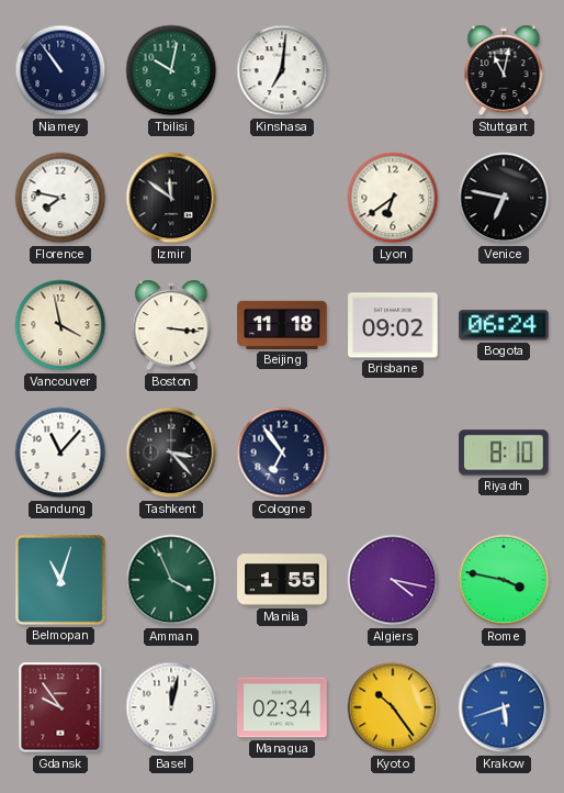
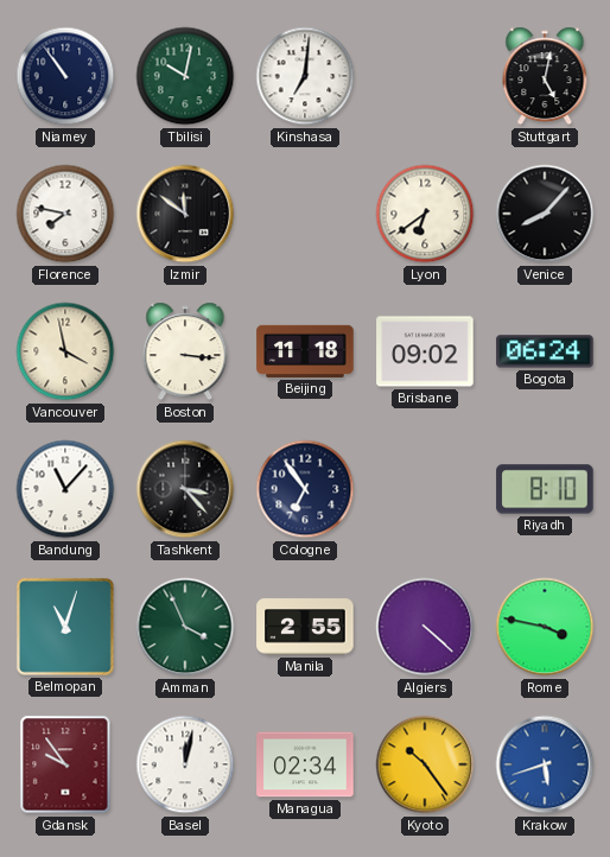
Stuttgart: 11:02 -> 5:02 (545, 76)
Venice: 6:47 -> 8:07 (545, 214)
Manila: 1:55 -> 2:55 (305, 627)
Algiers: 4:17 -> 4:22 (425, 627)
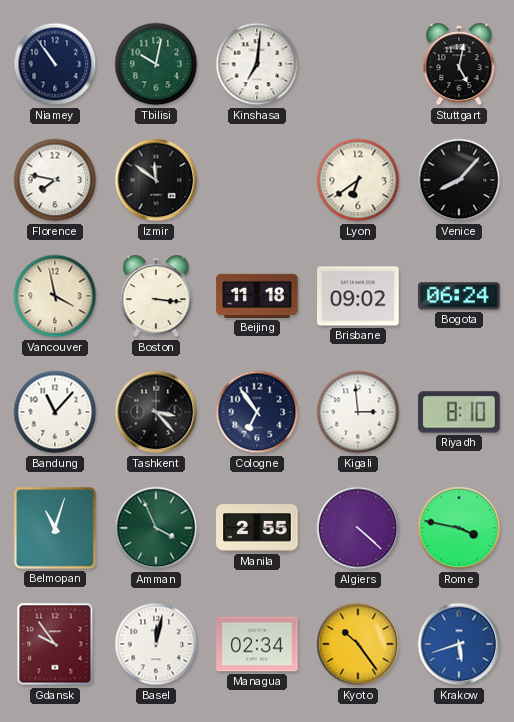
Kigali: none -> 2:59 (358, 412)
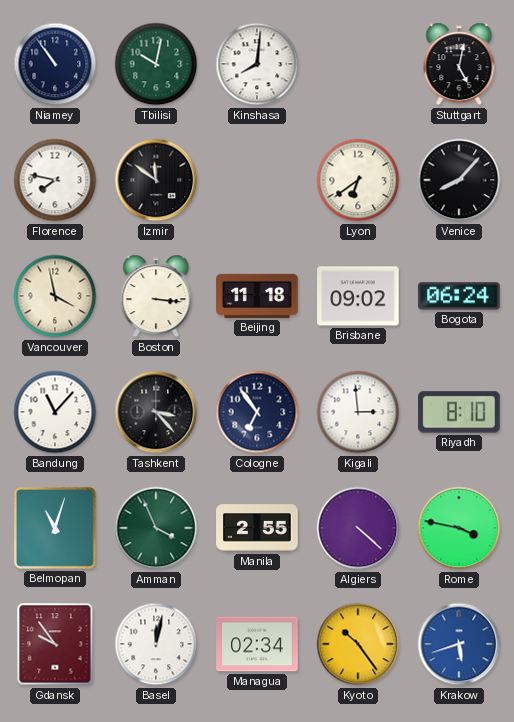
Kinshasa: 7:01 -> 8:01 (257, 64)
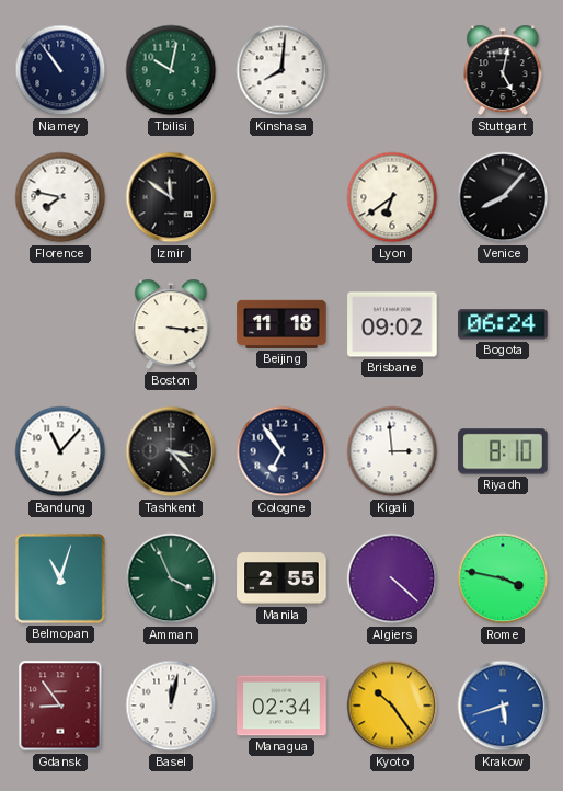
Vancouver: 3:58 -> none (55, 296)
Gdansk: 9:54 -> 8:54 (60, 706)
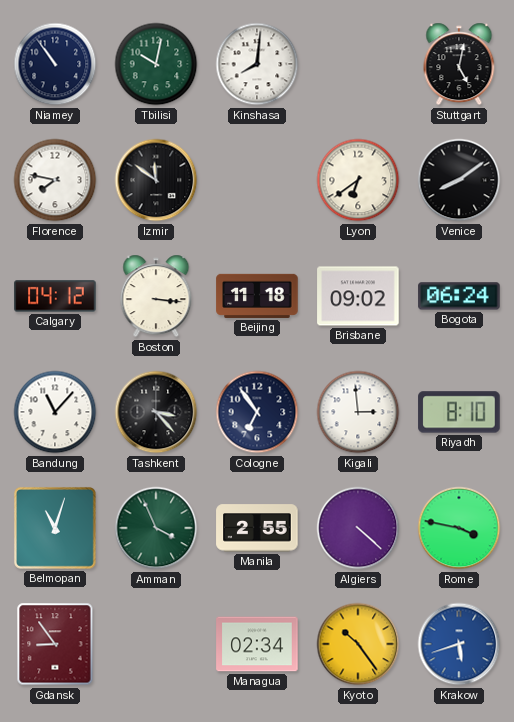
Venice: 8:07 -> 8:09 (459, 180)
Calgary: none -> 04:12 (55, 296)
Basel: 12:02 -> none (171, 706)
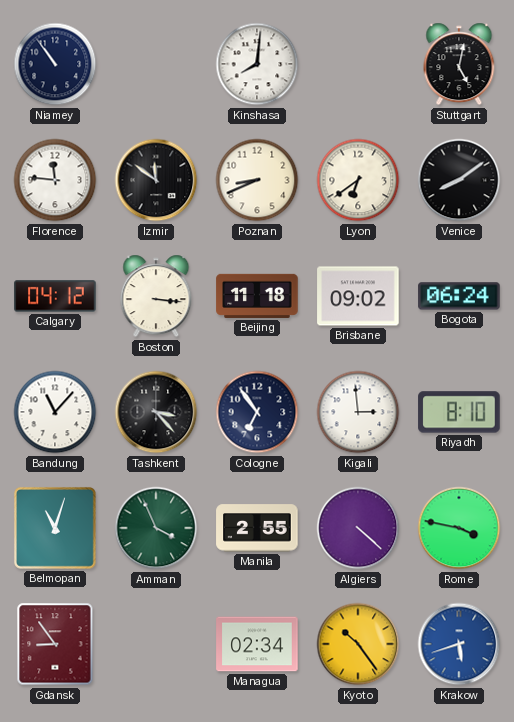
Tbilisi: 10:02 -> none (156, 64)
Florence: 7:47 -> 11:46 (55, 180)
Poznan: none -> 8:41 (257, 180)
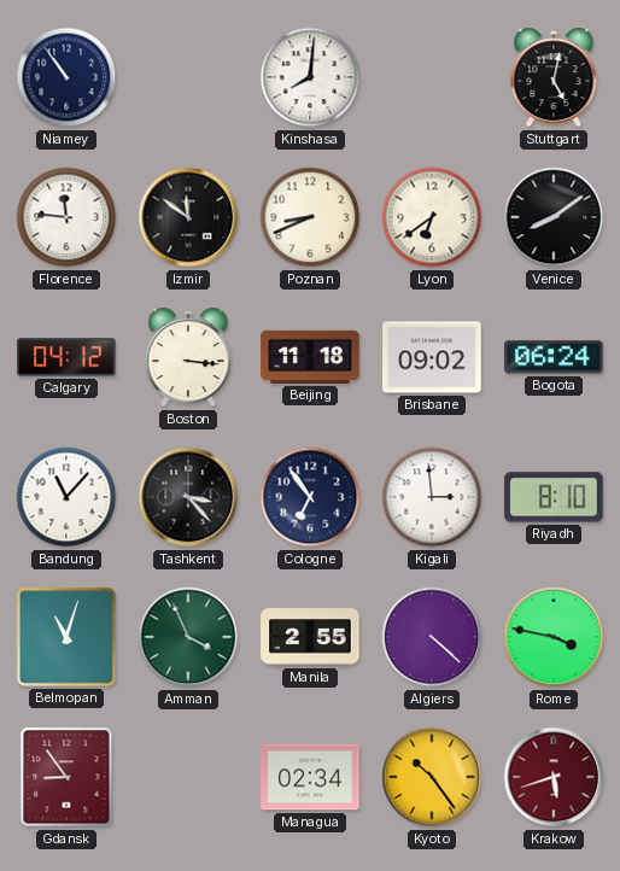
Krakow dial: blue -> burgundy (554, 777)
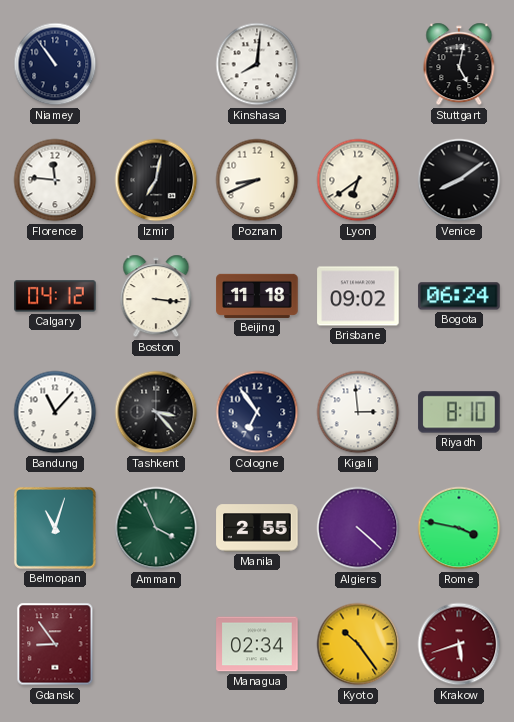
Izmir: 11:51 -> 7:02 (156, 180)
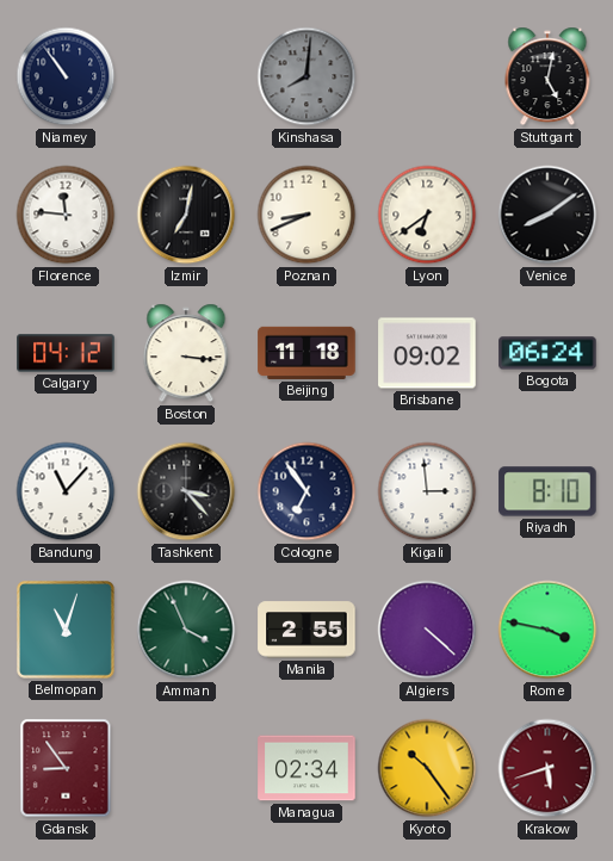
Kinshasa dial: white -> grey (306, 76)
